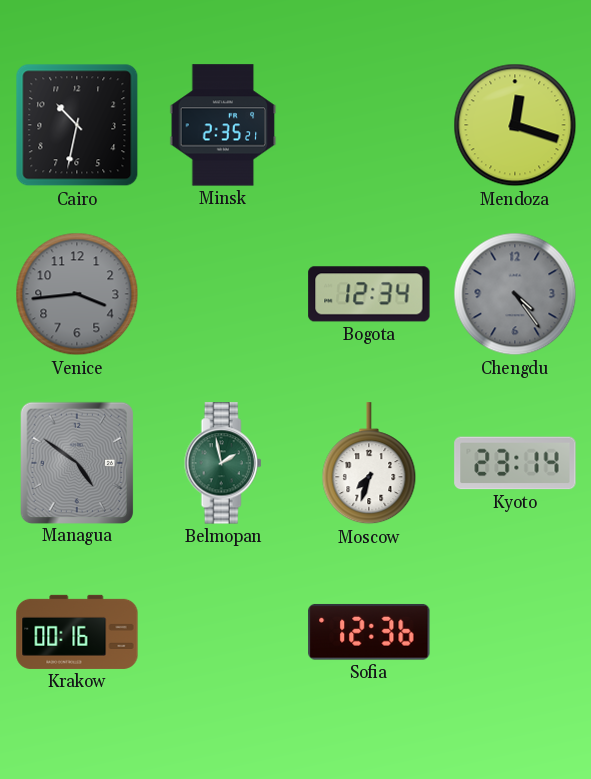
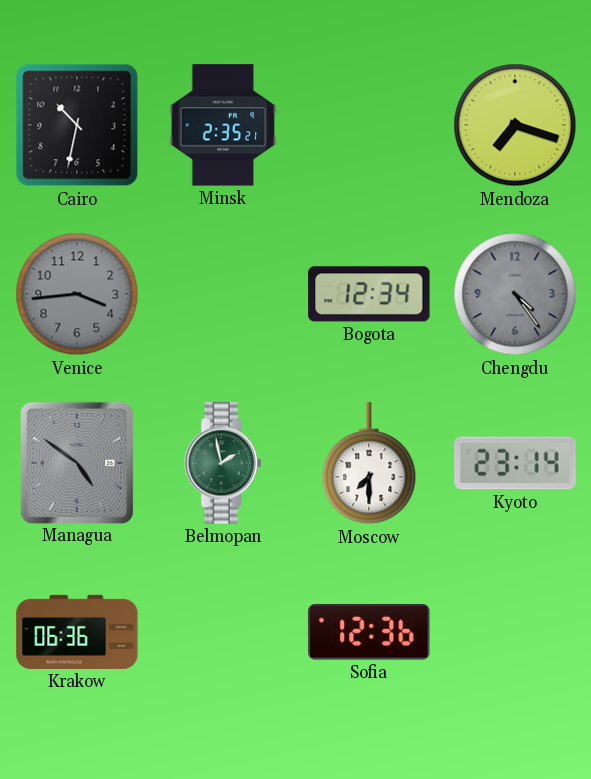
Mendoza: 12:18 -> 7:18 (515, 125)
Moscow: 7:33 -> 7:30 (369, 464)
Krakow: 00:16 -> 06:36 (77, 632)
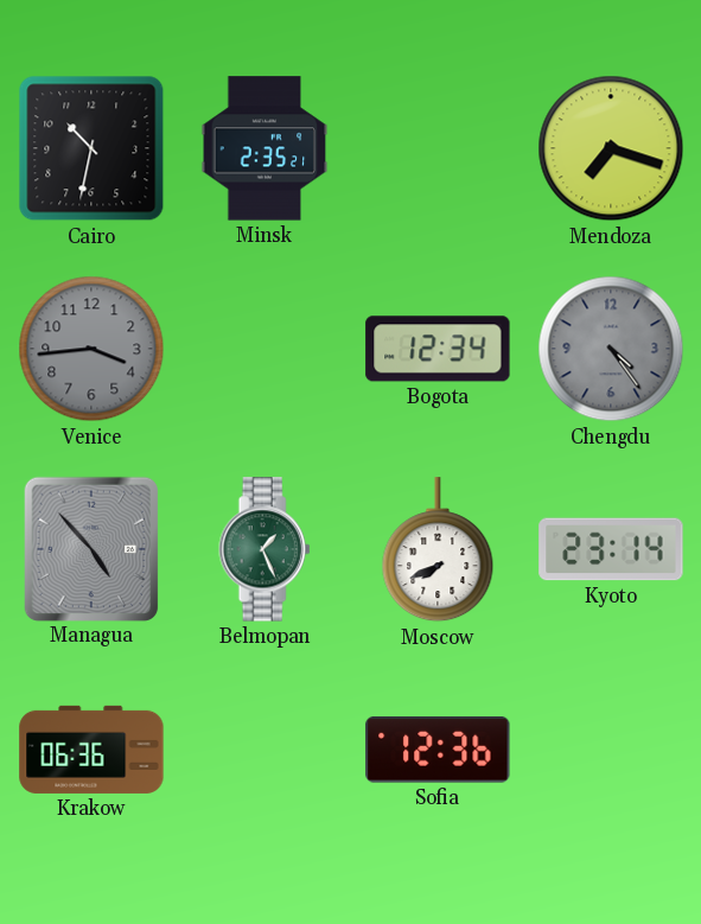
Managua: 4:51 -> 4:53 (90, 548)
Belmopan: 1:58 -> 1:26 (265, 549)
Moscow: 7:30 -> 7:41 (438, 550)
